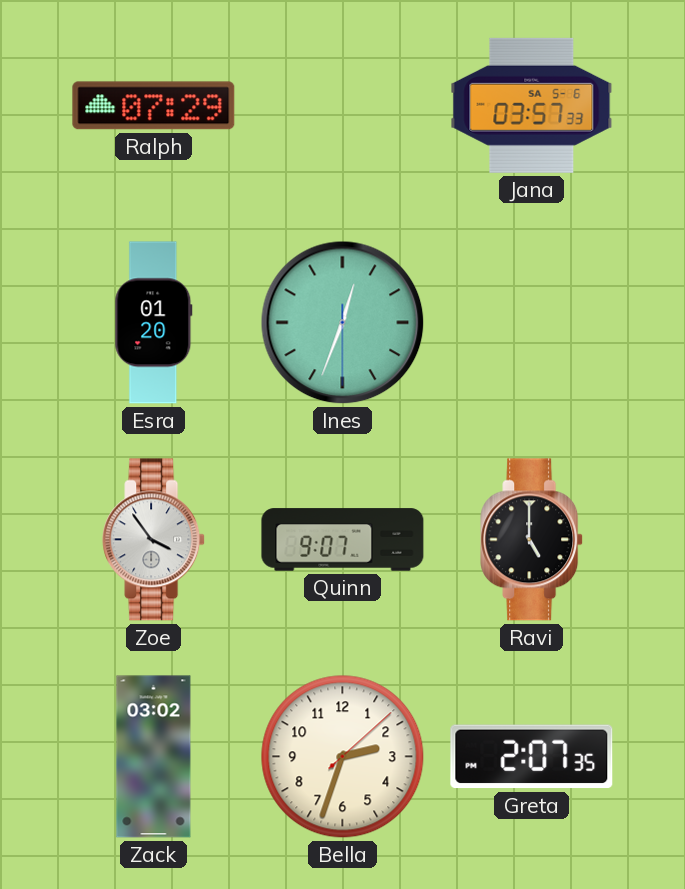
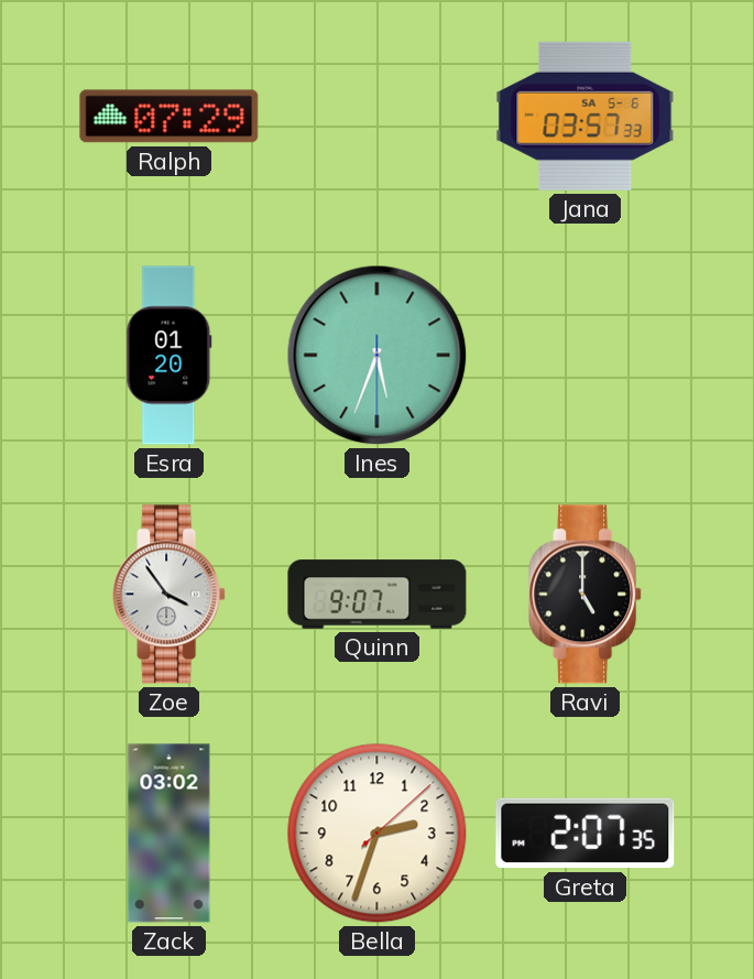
Ines: 12:33 -> 5:33 (378, 356)
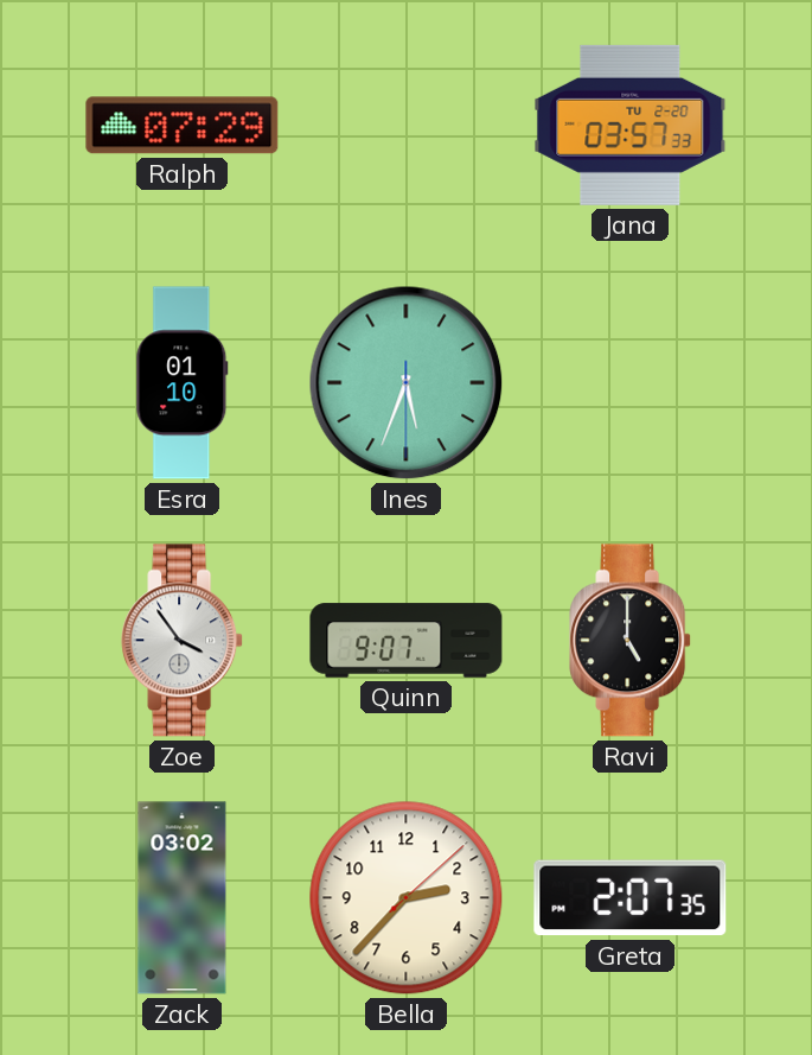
Jana date: SA 5-6 -> TU 2-20 (631, 125)
Esra: 01:20 -> 01:10 (183, 383)
Bella: 2:33 -> 2:37 (407, 898)
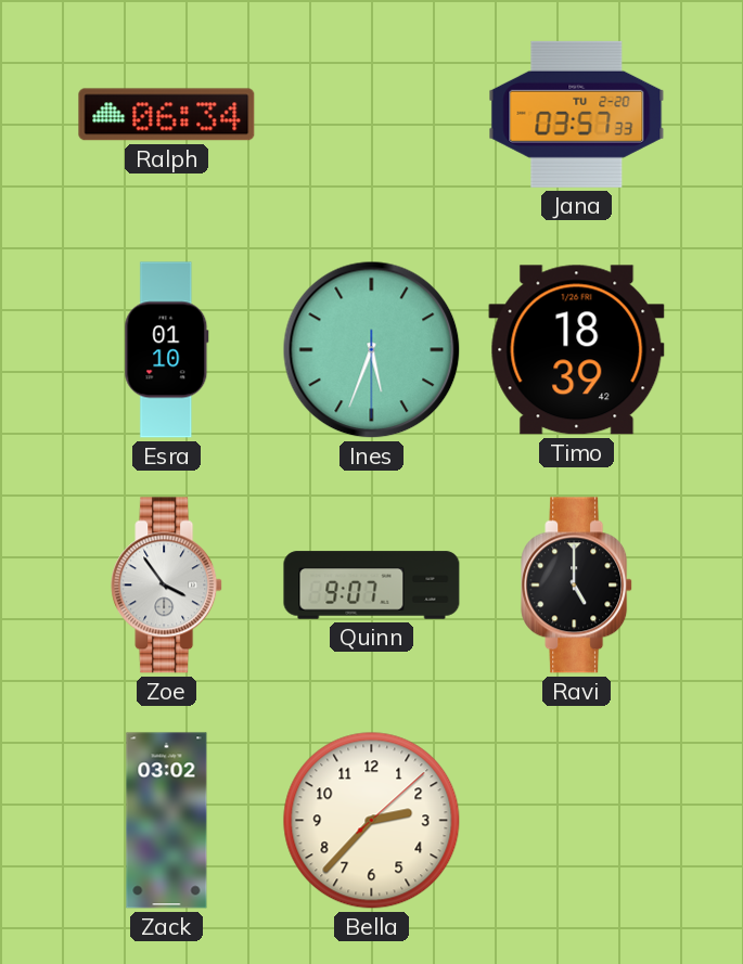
Ralph: 07:29 -> 06:34 (167, 115)
Timo: none -> 18:39 (577, 350)
Greta: 2:07 -> none (631, 898)
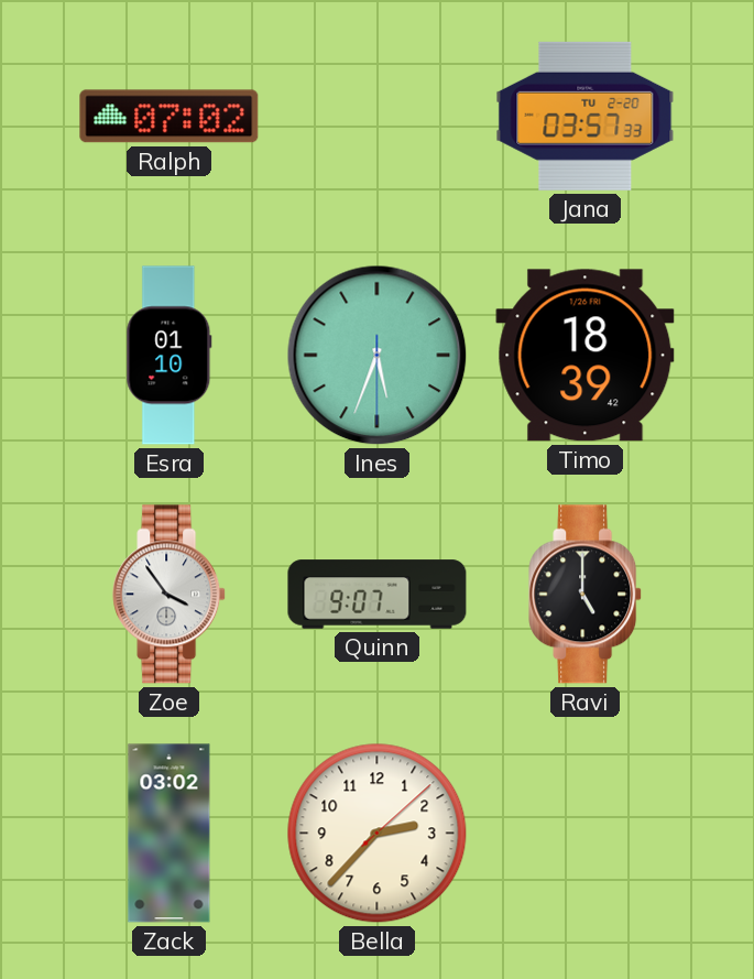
Ralph: 06:34 -> 07:02 (170, 117)
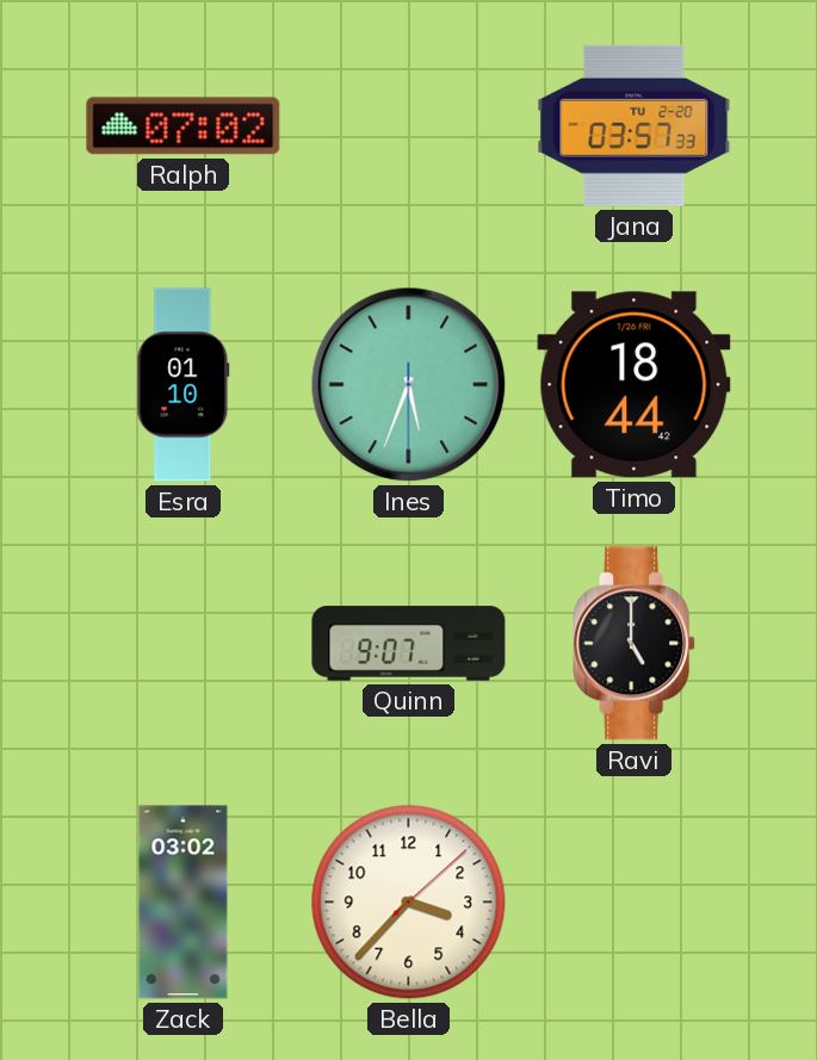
Timo: 18:39 -> 18:44 (635, 385)
Zoe: 3:54 -> none (170, 595)
Bella: 2:37 -> 3:37 (409, 903)
